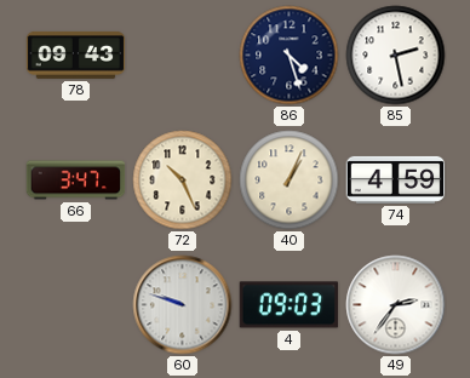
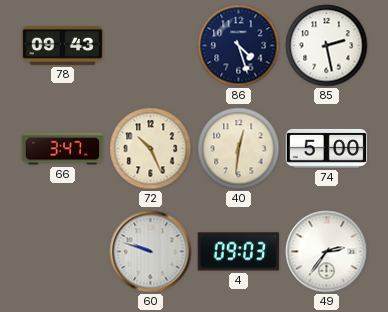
40: 1:04 -> 12:31 (239, 149)
74: 4:59 -> 5:00 (327, 148)
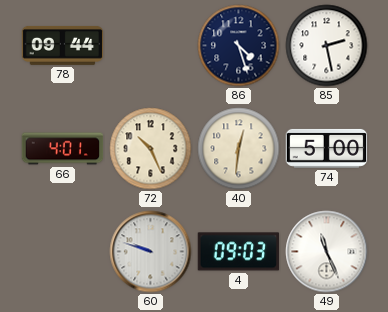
78: 09:43 -> 09:44 (63, 45)
66: 3:47 -> 4:01 (63, 149)
49: 2:36 -> 11:26 (327, 252)
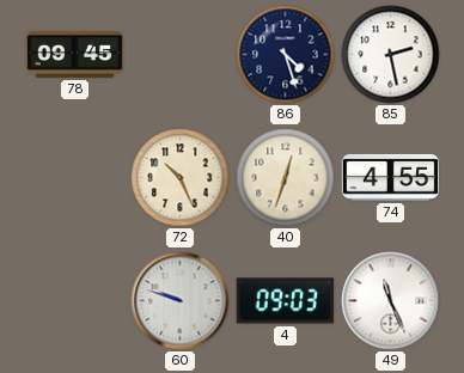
78: 09:44 -> 09:45 (75, 54)
66: 4:01 -> none (63, 149)
40: 12:31 -> 12:33 (286, 178)
74: 5:00 -> 4:55 (391, 177)
